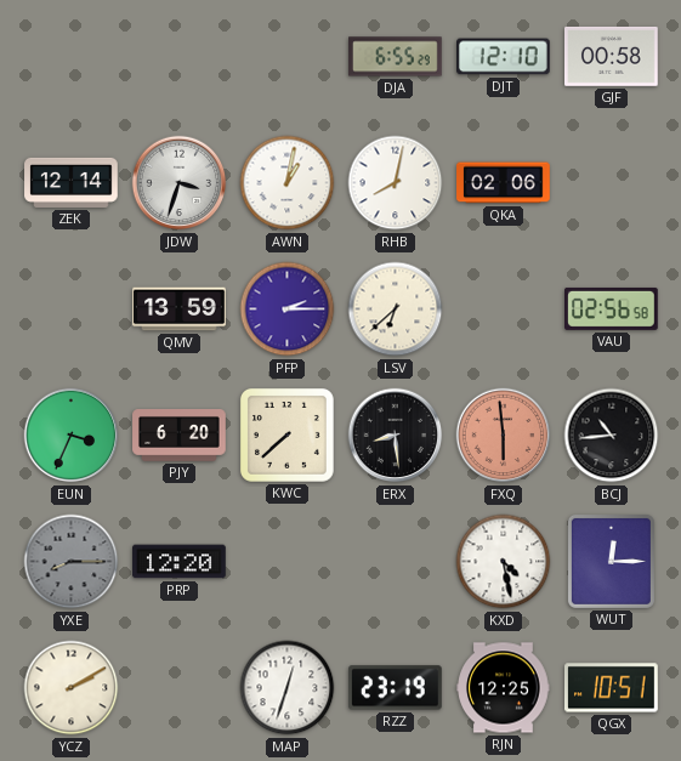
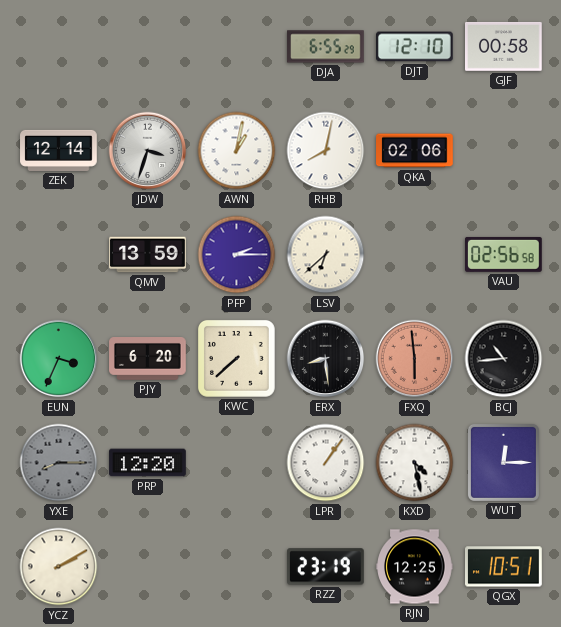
LPR: none -> 1:06 (326, 463)
MAP: 12:33 -> none (288, 688)
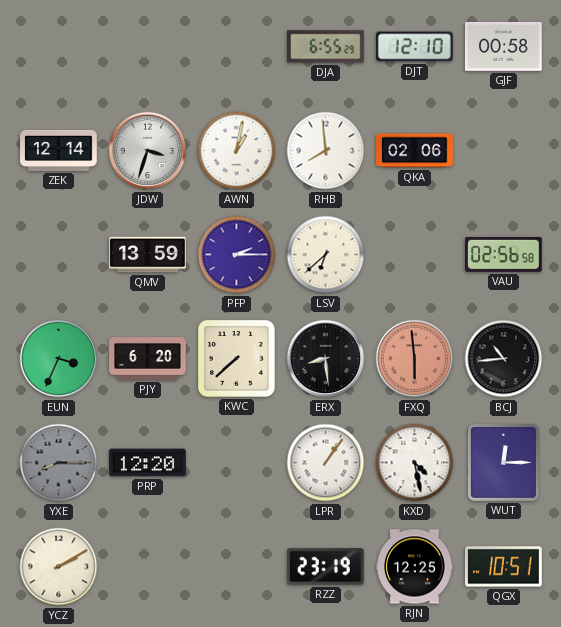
RHB: 8:02 -> 7:59 (326, 151)
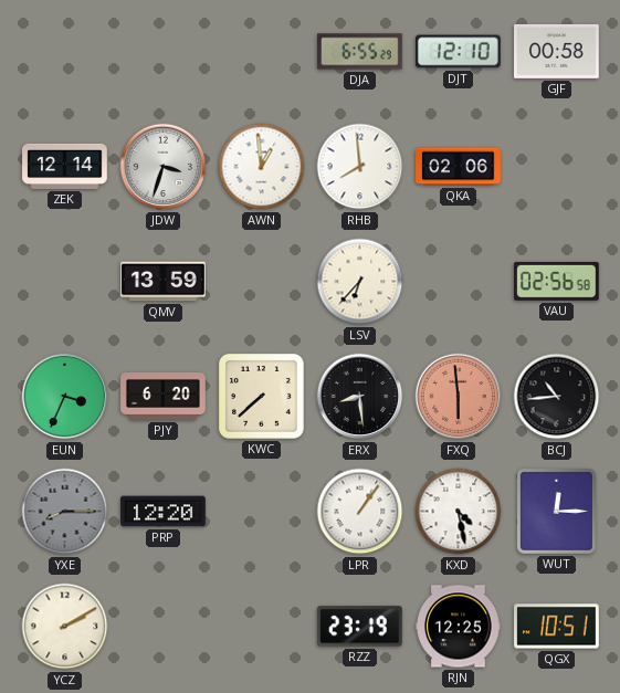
AWN: 1:02 -> 12:59 (262, 167)
PFP: 2:15 -> none (237, 255)
LSV: 6:38 -> 6:37 (360, 282)
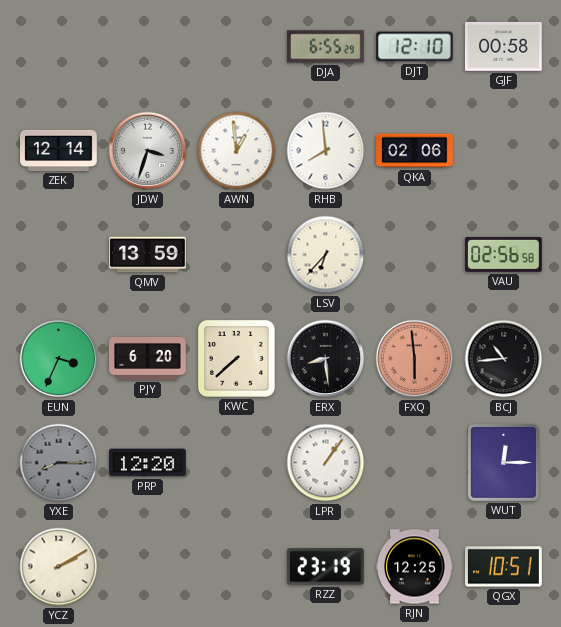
KXD: 4:28 -> none (459, 512)
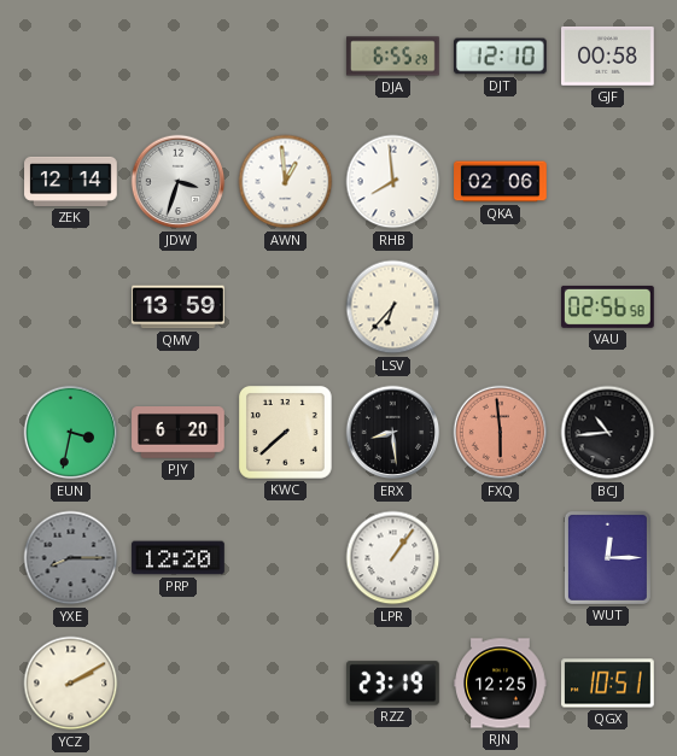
EUN: 3:34 -> 3:32 (71, 433)
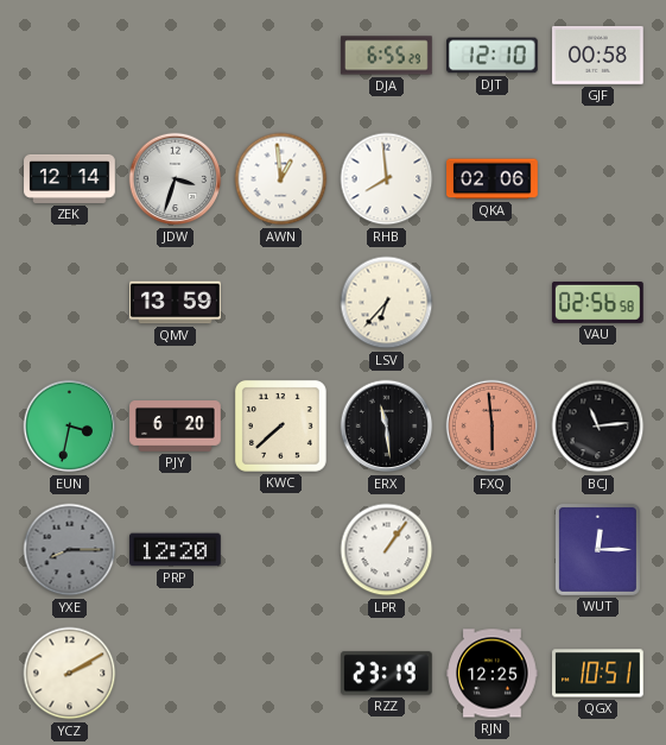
ERX: 8:29 -> 11:29 (387, 427)
BCJ: 10:44 -> 11:14 (598, 427)
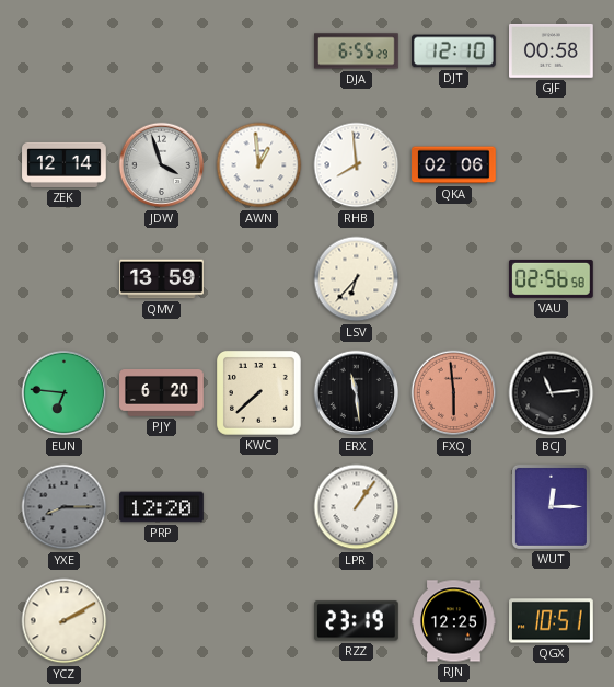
JDW: 3:33 -> 3:57 (162, 165)
EUN: 3:32 -> 6:46 (65, 393)
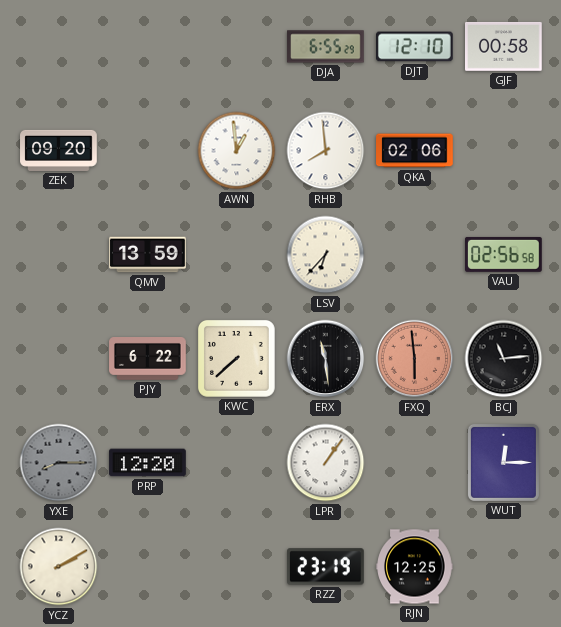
ZEK: 12:14 -> 09:20 (59, 150)
JDW: 3:57 -> none (162, 165)
EUN: 6:46 -> none (65, 393)
PJY: 6:20 -> 6:22 (148, 359)
QGX: 10:51 -> none (552, 621)
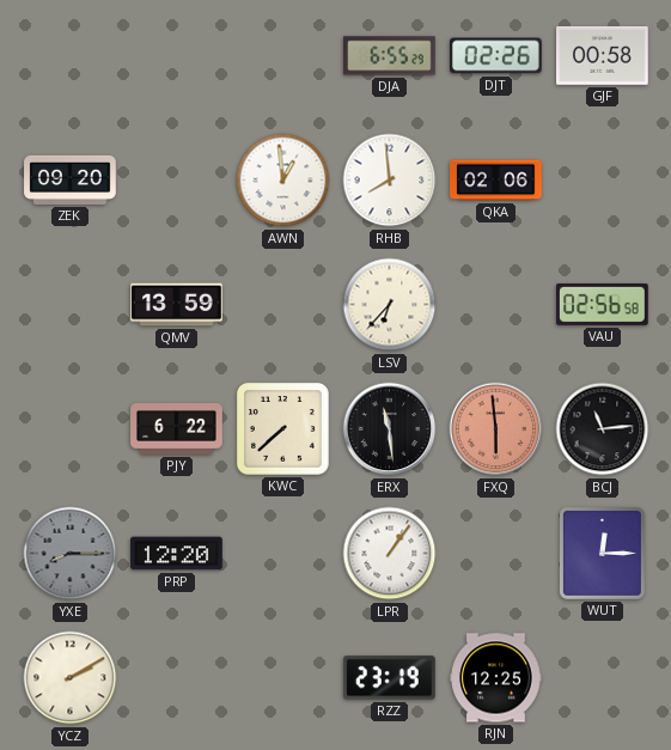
DJT: 12:10 -> 02:26 (496, 56)
